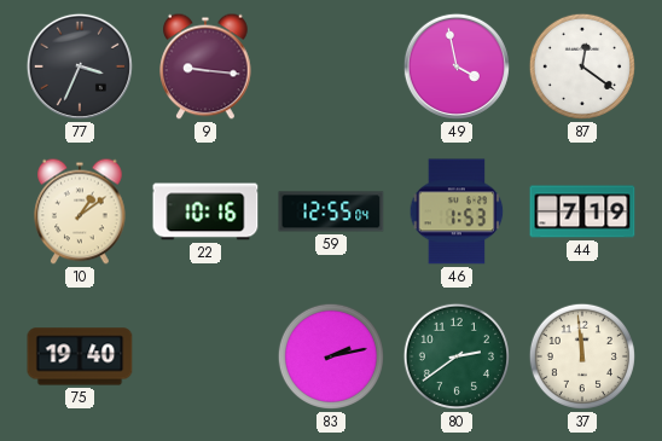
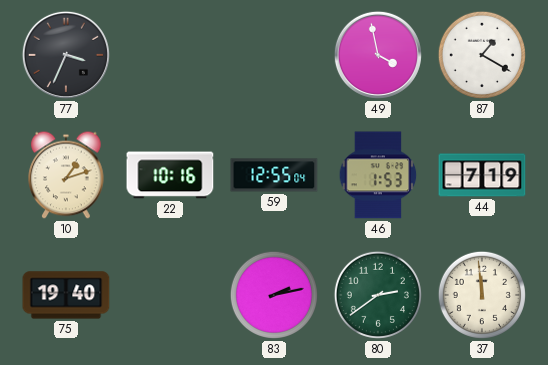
9: 9:16 -> none (205, 66)
87: 12:21 -> 1:20 (482, 55)
10: 1:09 -> 1:12 (66, 175)
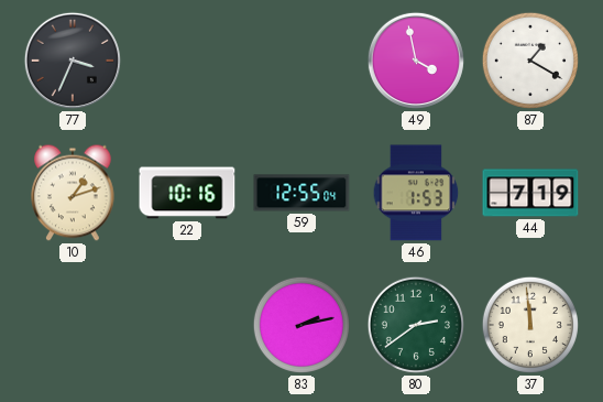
75: 19:40 -> none (66, 295)
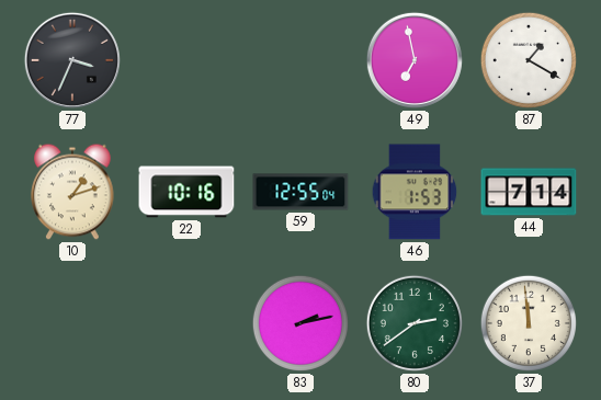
49: 3:58 -> 6:58 (415, 60)
44: 7:19 -> 7:14 (529, 192)
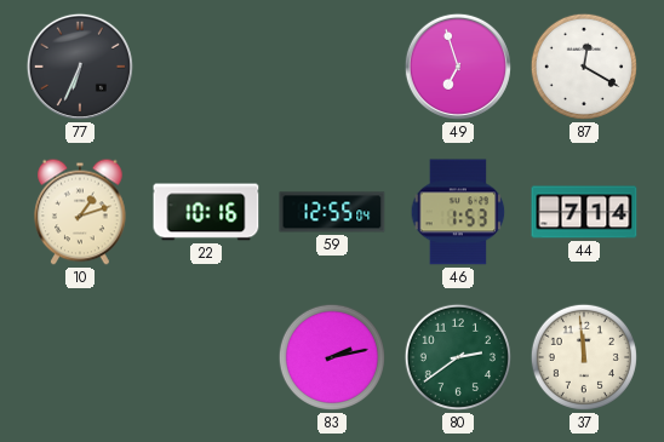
77: 3:34 -> 6:34 (80, 67)
49: 6:58 -> 6:57 (458, 67)
87: 1:20 -> 12:20 (584, 67)
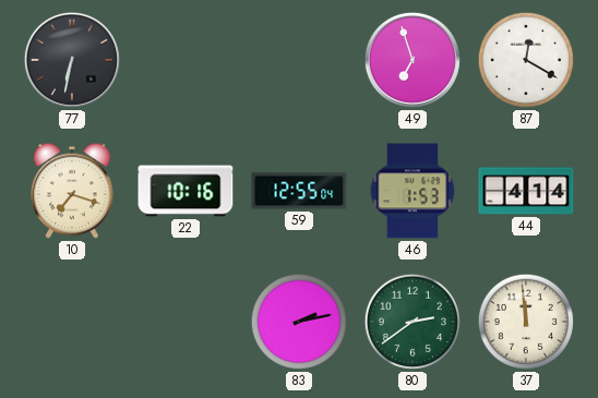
77: 6:34 -> 6:32 (72, 60)
10: 1:12 -> 7:18 (72, 191)
44: 7:14 -> 4:14 (526, 191)
